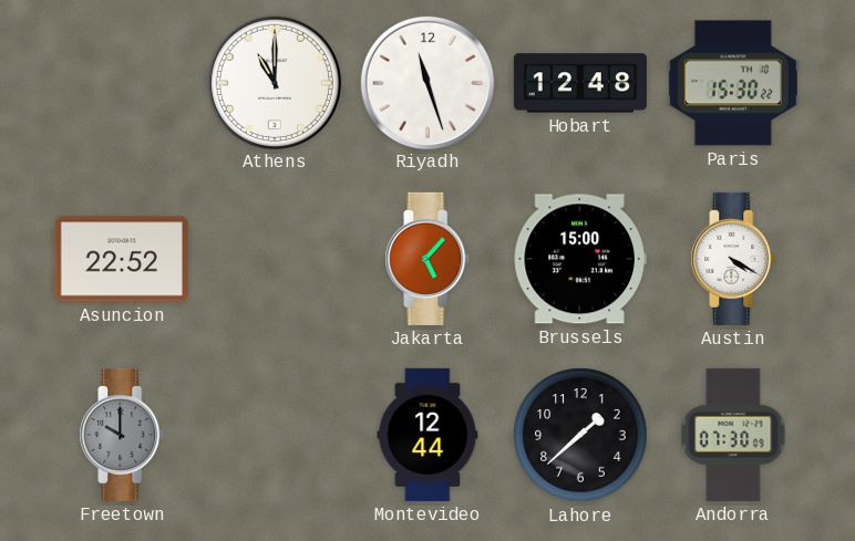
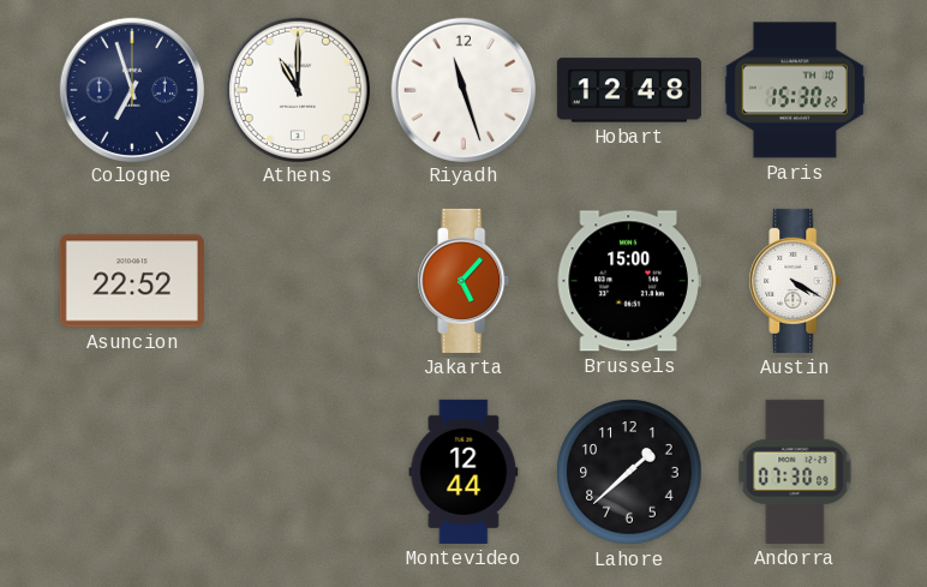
Cologne: none -> 6:57 (131, 89)
Freetown: 10:00 -> none (122, 435)
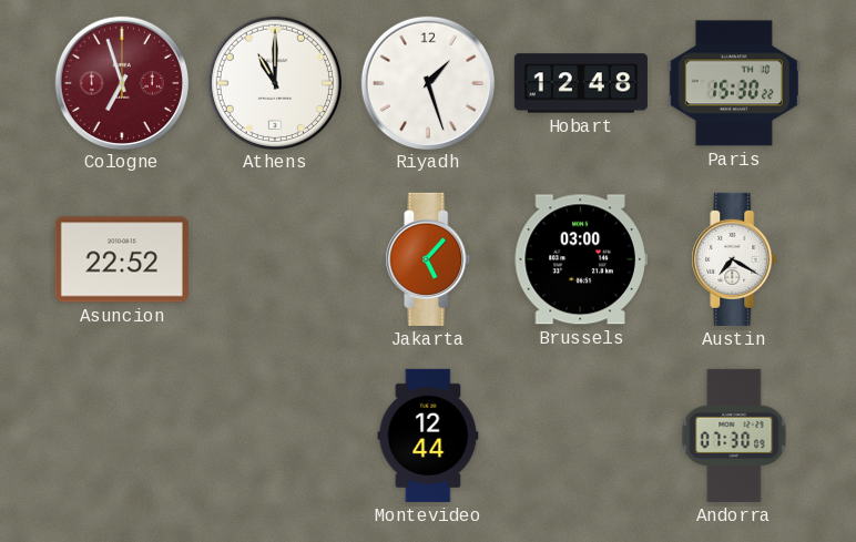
Cologne dial: navy -> burgundy (121, 82)
Riyadh: 11:27 -> 1:27 (427, 82)
Brussels: 15:00 -> 03:00 (581, 259)
Austin: 4:20 -> 7:20 (734, 259)
Lahore: 1:38 -> none (629, 472)
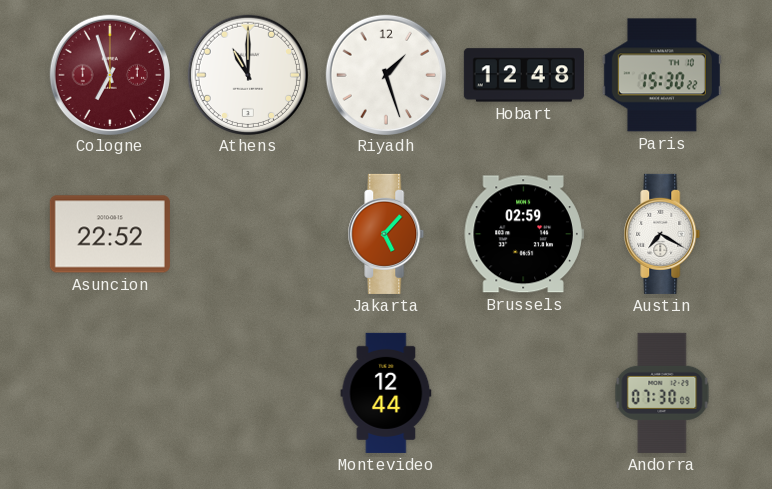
Brussels: 03:00 -> 02:59 (524, 234)
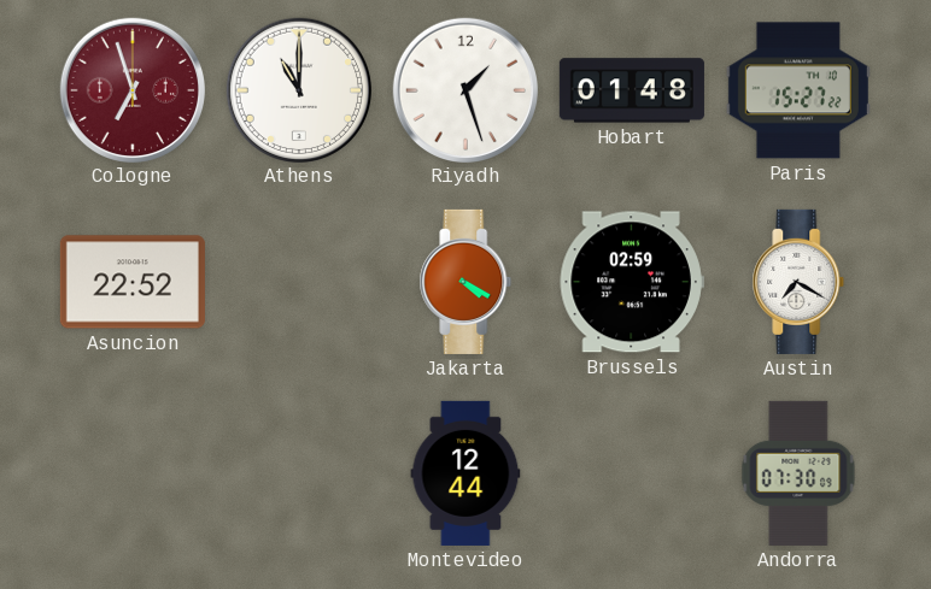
Hobart: 12:48 -> 01:48 (632, 90)
Paris: 15:30 -> 15:27 (798, 90)
Jakarta: 5:07 -> 4:20 (465, 282)
